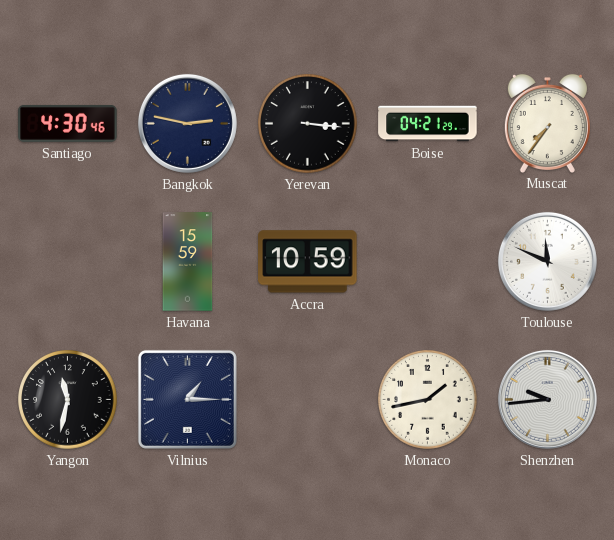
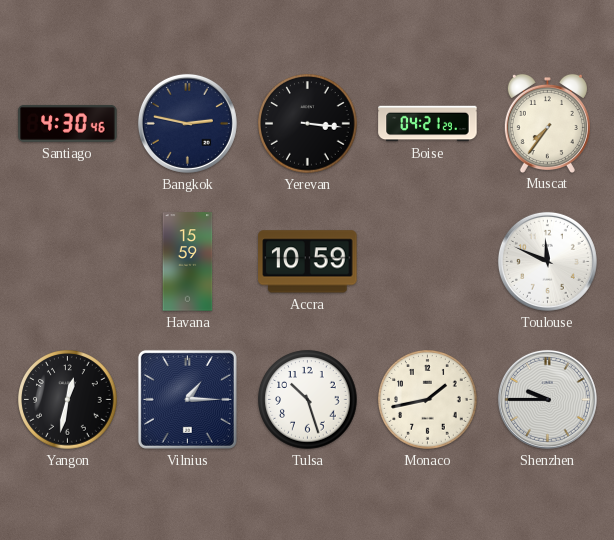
Yangon: 11:32 -> 12:32 (68, 400)
Tulsa: none -> 10:27 (308, 400)
Shenzhen: 9:44 -> 9:45 (547, 399)
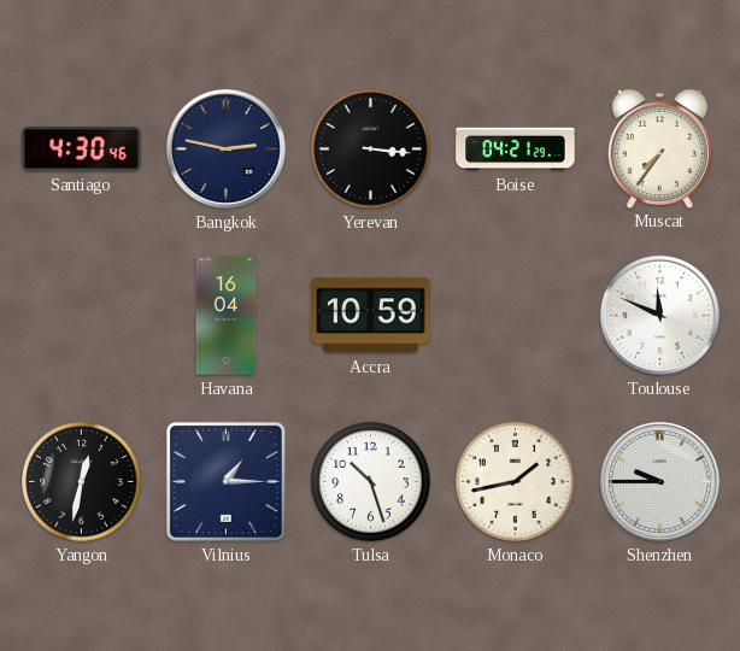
Havana: 15:59 -> 16:04 (227, 316)
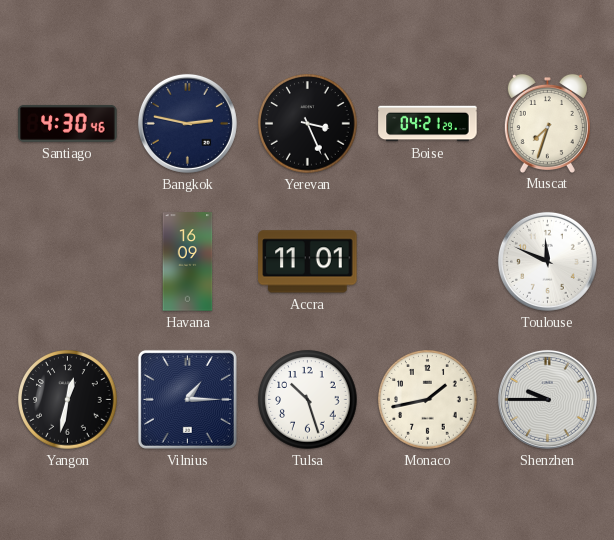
Yerevan: 3:16 -> 3:26 (308, 124)
Muscat: 7:36 -> 7:33 (547, 123)
Havana: 16:04 -> 16:09 (188, 262)
Accra: 10:59 -> 11:01 (308, 262)
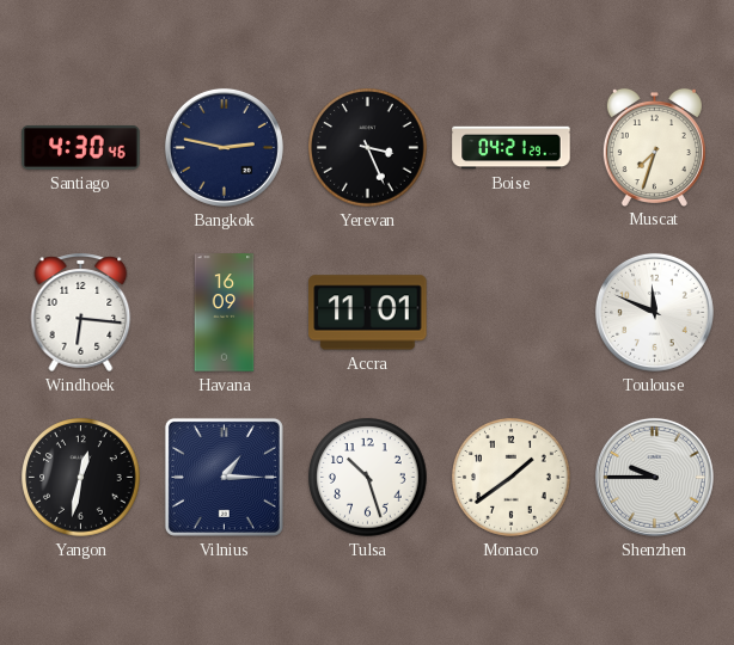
Windhoek: none -> 6:16 (81, 312)
Monaco: 1:43 -> 1:39 (512, 478)
